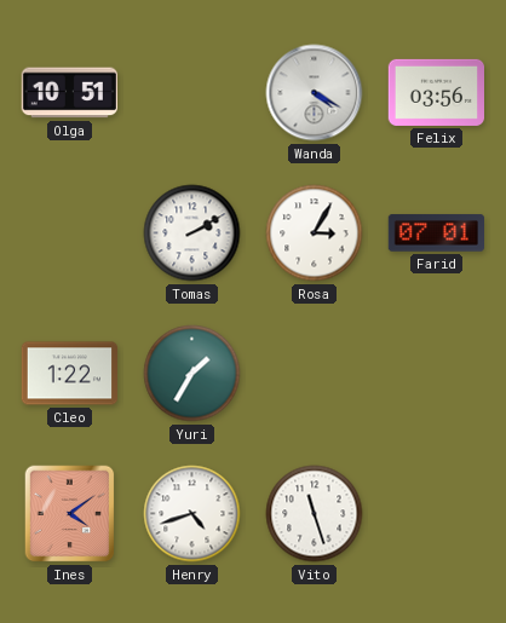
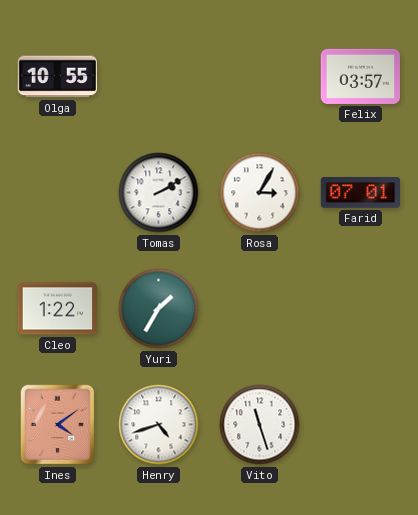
Olga: 10:51 -> 10:55 (57, 77)
Wanda: 4:20 -> none (315, 93)
Felix: 03:56 -> 03:57 (360, 76)
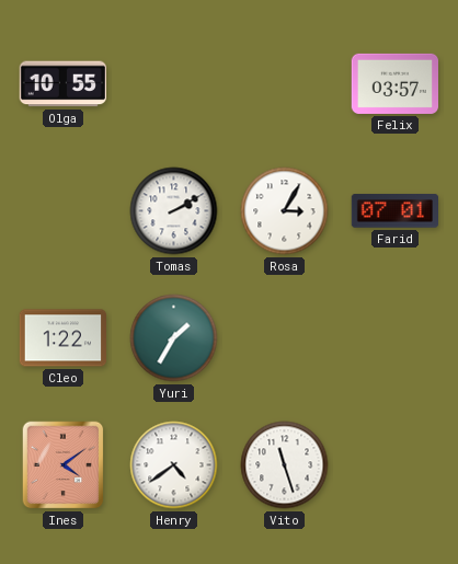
Henry: 4:42 -> 4:39 (174, 465)
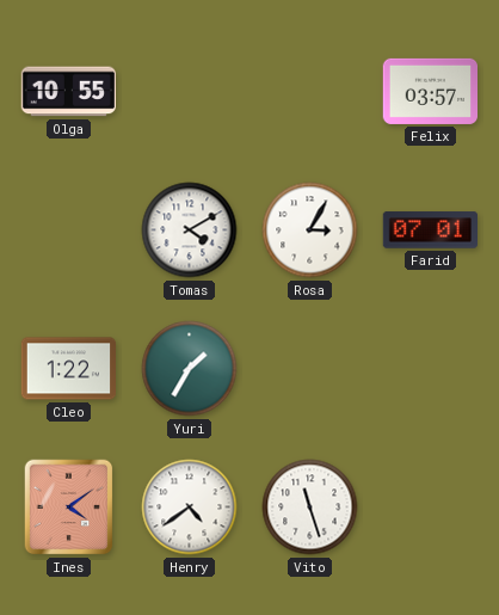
Tomas: 2:10 -> 4:10 (190, 230)
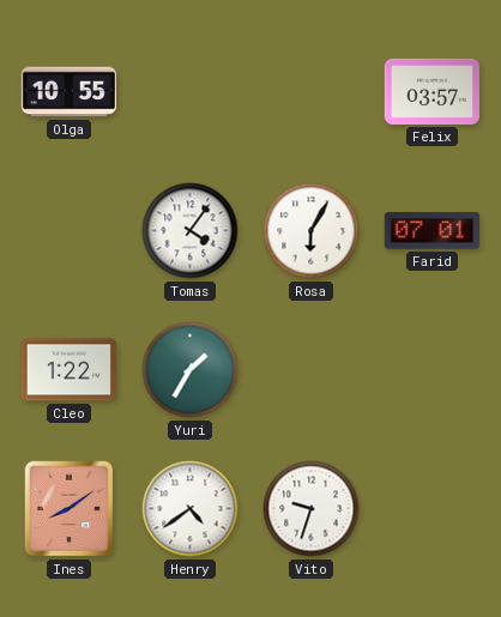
Tomas: 4:10 -> 4:06 (191, 231)
Rosa: 3:05 -> 6:05 (312, 231)
Ines: 4:09 -> 8:09 (70, 509)
Vito: 11:27 -> 9:33 (312, 509)
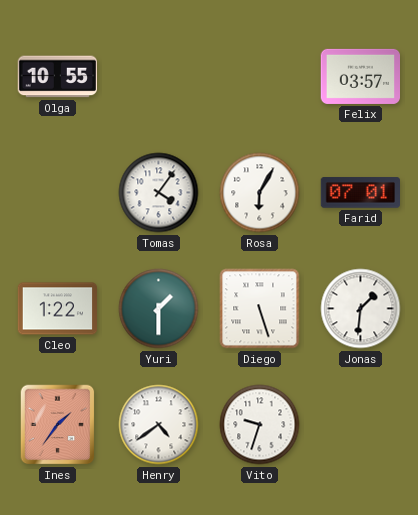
Yuri: 1:35 -> 1:30 (159, 309)
Diego: none -> 5:27 (260, 309)
Jonas: none -> 1:31 (361, 309)
Ines: 8:09 -> 1:36 (58, 425)
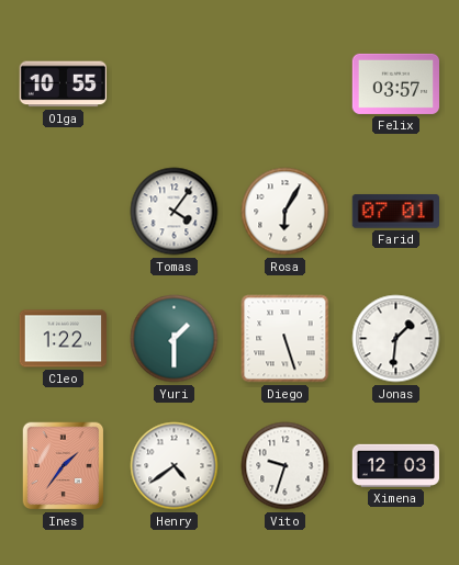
Ximena: none -> 12:03 (396, 465)
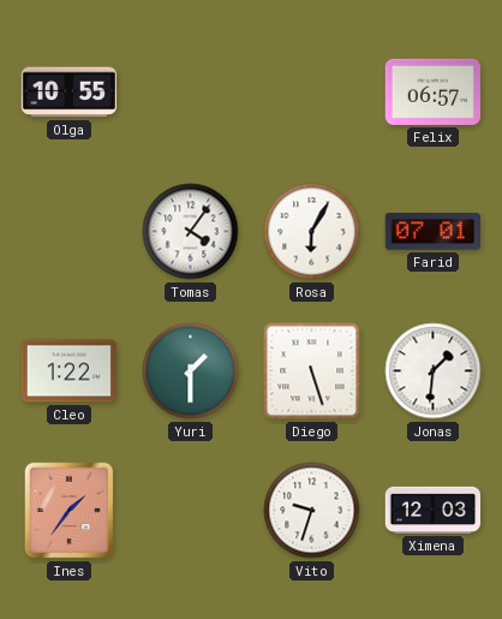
Felix: 03:57 -> 06:57 (432, 91)
Henry: 4:39 -> none (175, 466)
